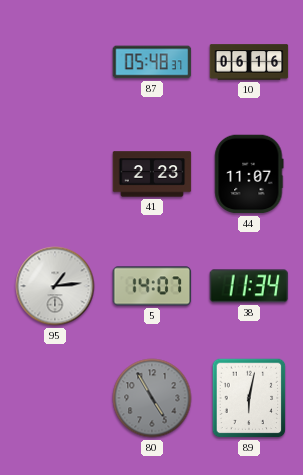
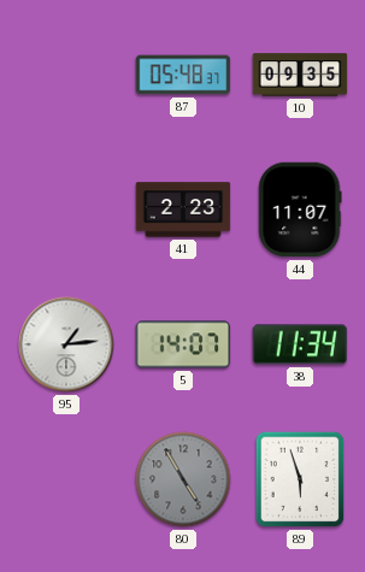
10: 06:16 -> 09:35 (300, 75)
89: 6:02 -> 5:57 (300, 479)
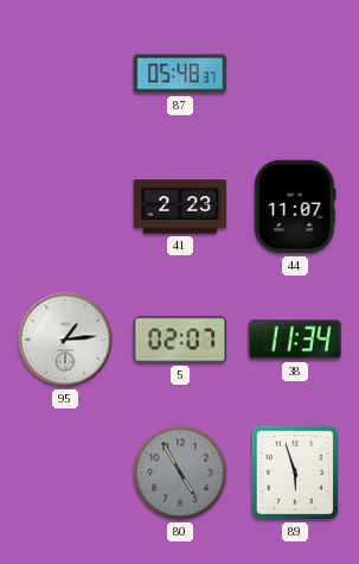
10: 09:35 -> none (300, 75)
5: 14:07 -> 02:07 (180, 340)
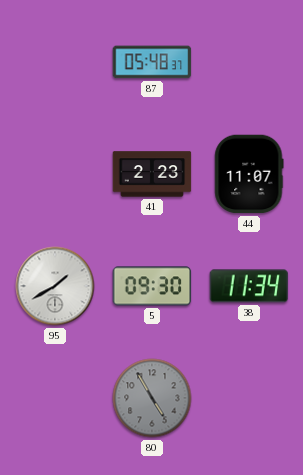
95: 1:14 -> 1:40 (55, 286)
5: 02:07 -> 09:30 (152, 286)
89: 5:57 -> none (295, 473)
